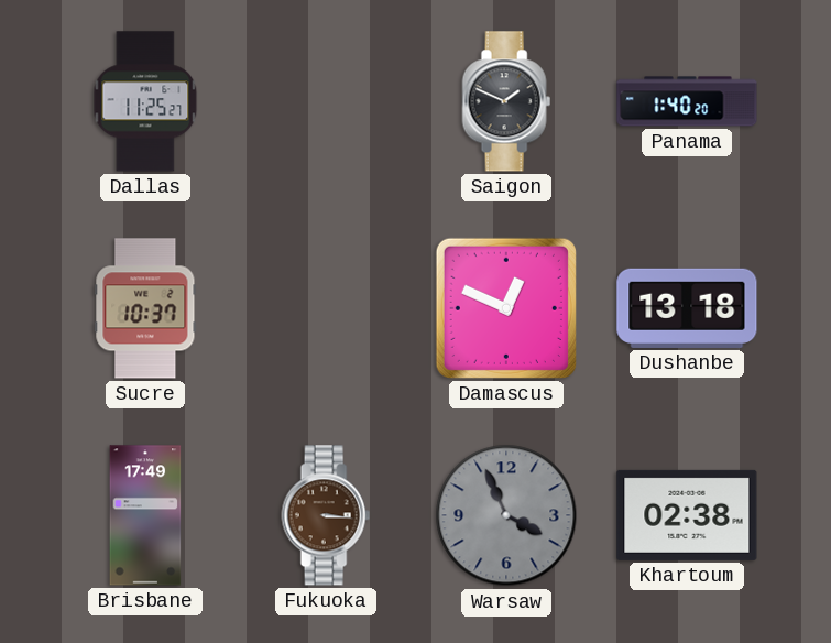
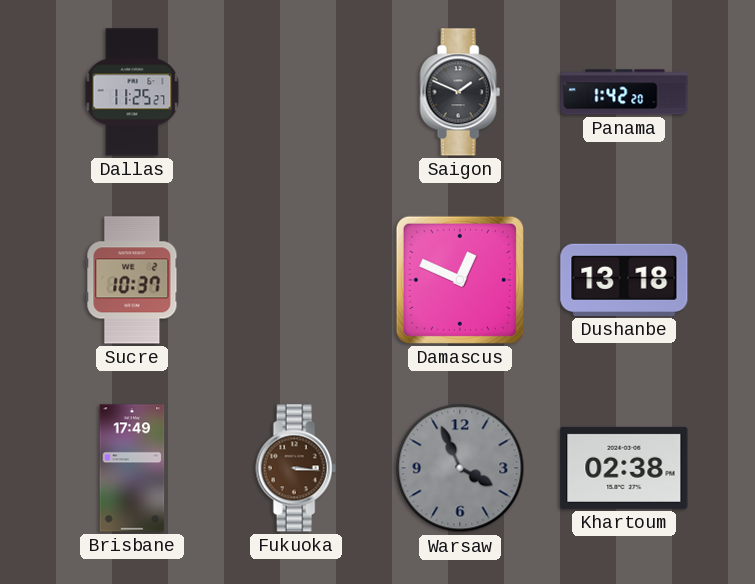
Panama: 1:40 -> 1:42 (624, 92)
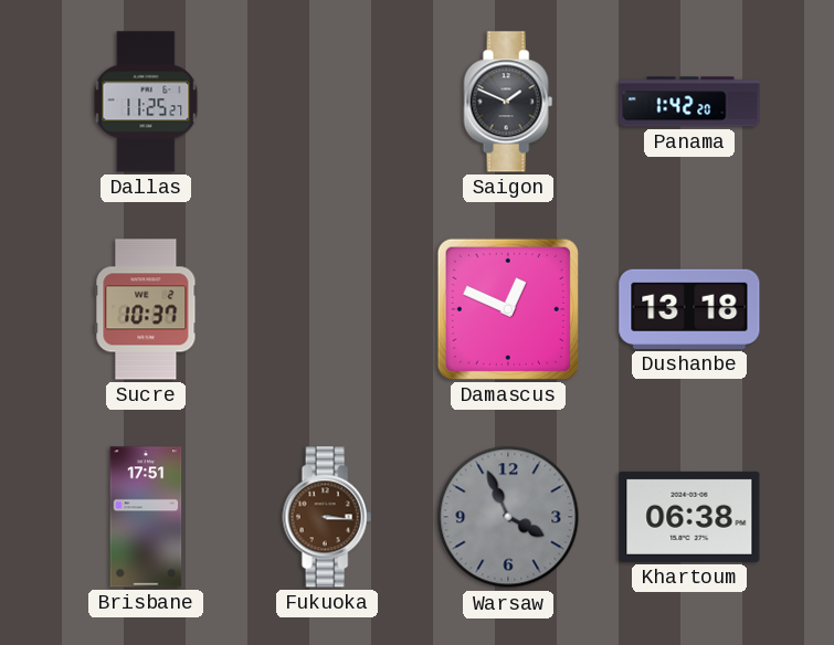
Brisbane: 17:49 -> 17:51 (146, 517)
Khartoum: 02:38 -> 06:38 (689, 517)
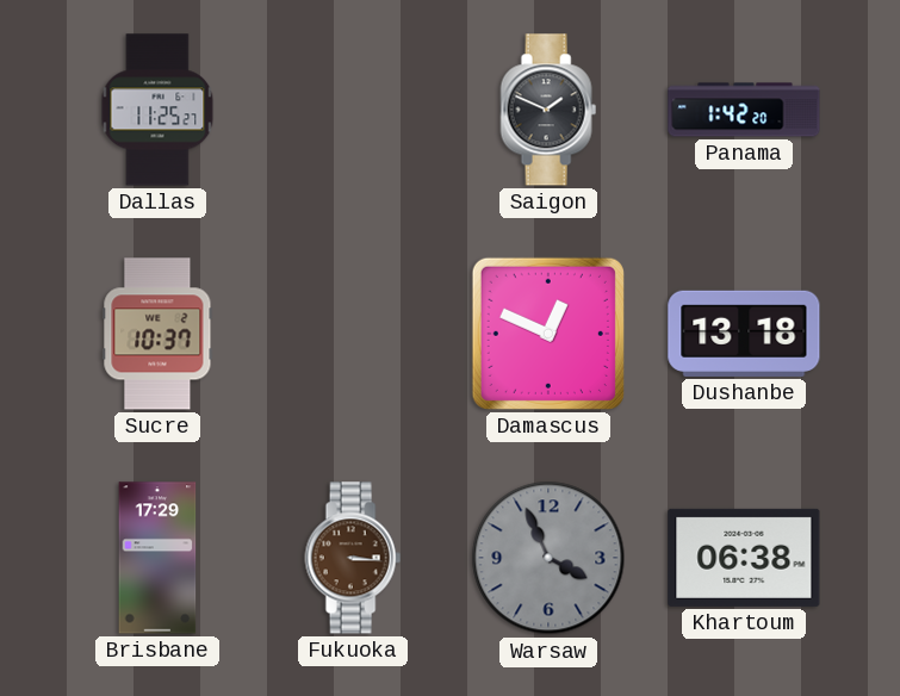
Brisbane: 17:51 -> 17:29 (157, 558)
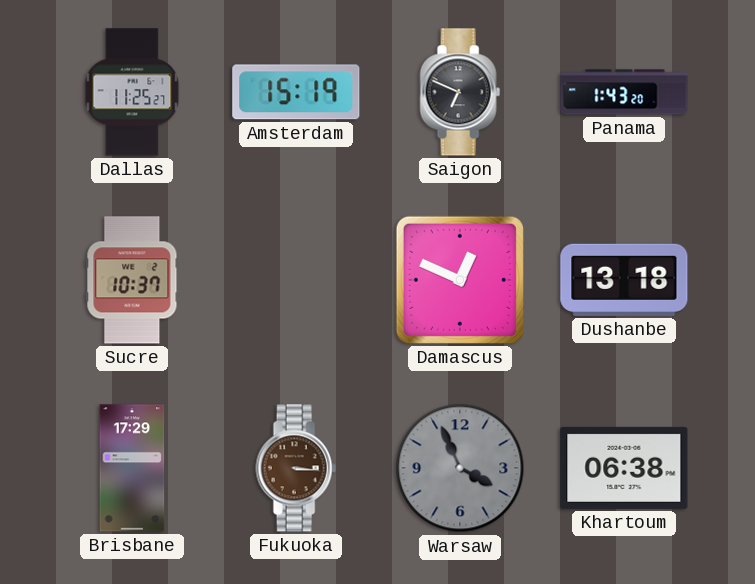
Amsterdam: none -> 15:19 (296, 92)
Saigon: 1:49 -> 6:49 (460, 92)
Panama: 1:42 -> 1:43 (624, 92)
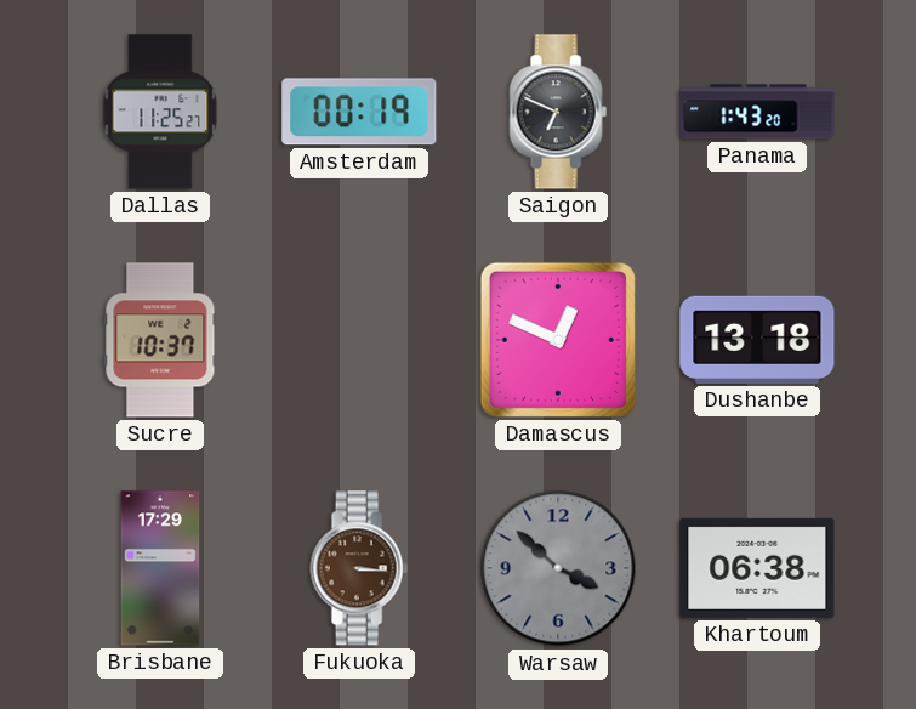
Amsterdam: 15:19 -> 00:19 (359, 112)
Warsaw: 3:56 -> 3:52 (558, 568)
